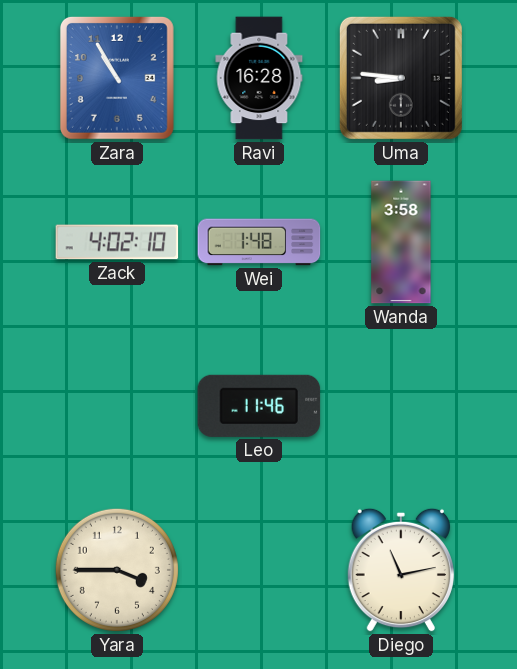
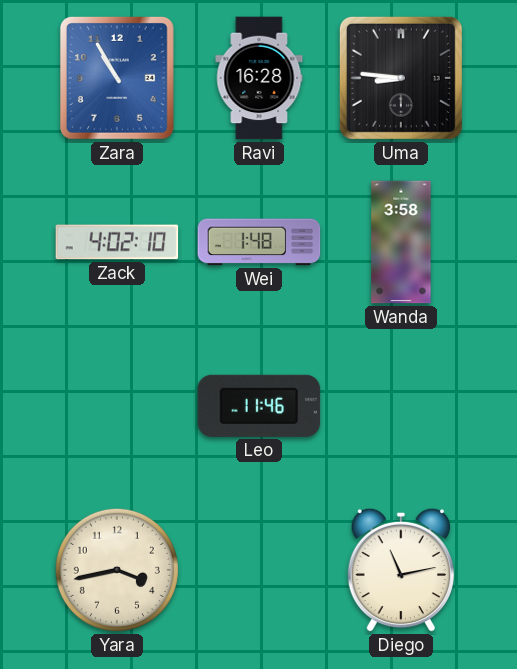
Yara: 3:45 -> 3:43 (117, 570)
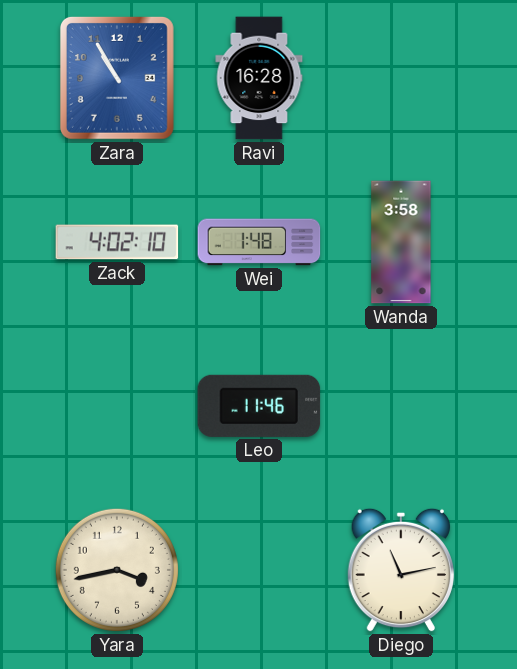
Uma: 8:46 -> none (401, 78)
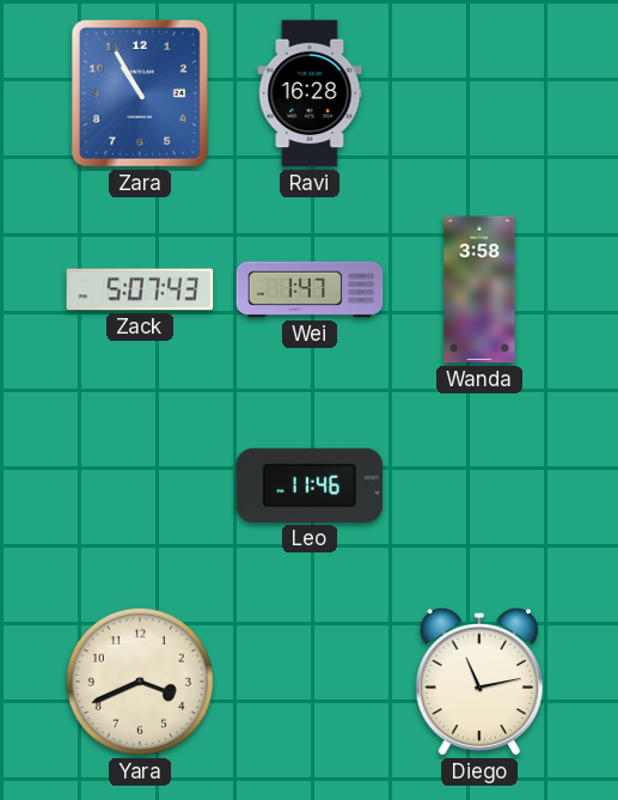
Zack: 4:02 -> 5:07 (140, 289)
Wei: 1:48 -> 1:47 (310, 289)
Yara: 3:43 -> 3:41 (140, 682)
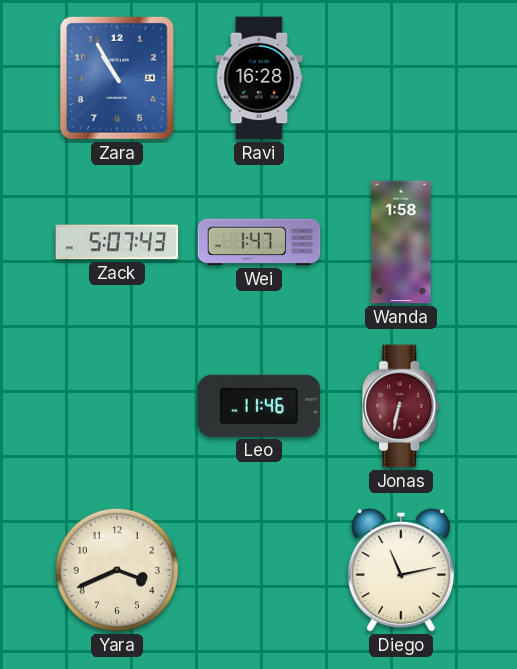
Wanda: 3:58 -> 1:58 (401, 242)
Jonas: none -> 6:32 (402, 406)
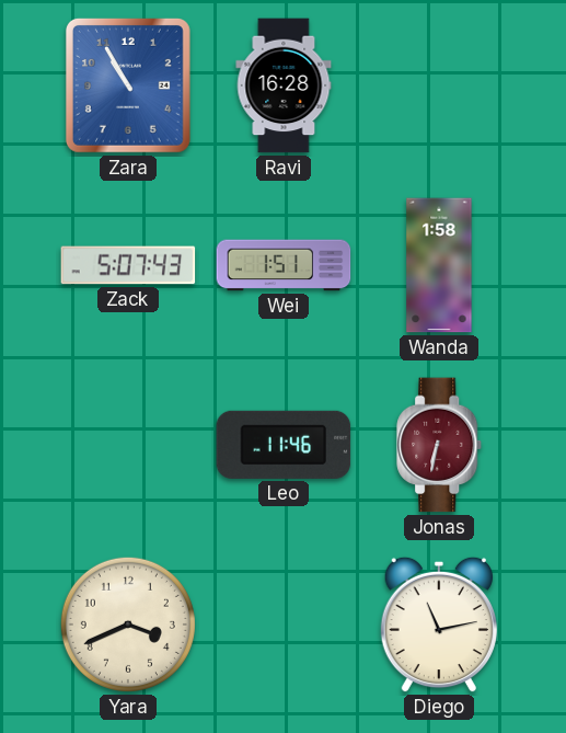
Wei: 1:47 -> 1:51 (284, 265)
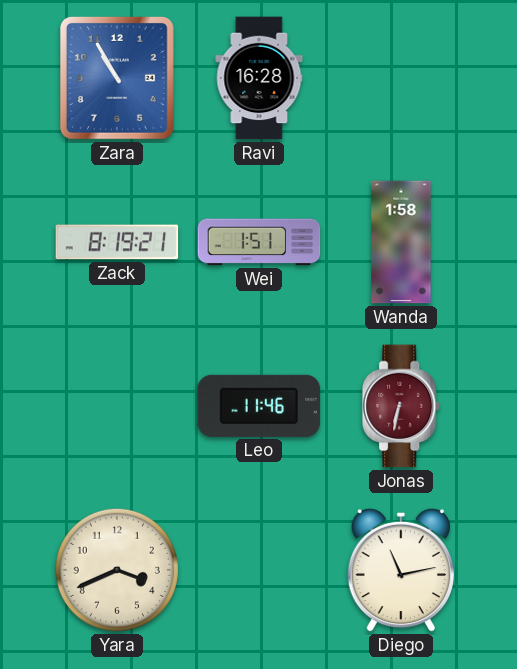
Zack: 5:07 -> 8:19 (117, 242)
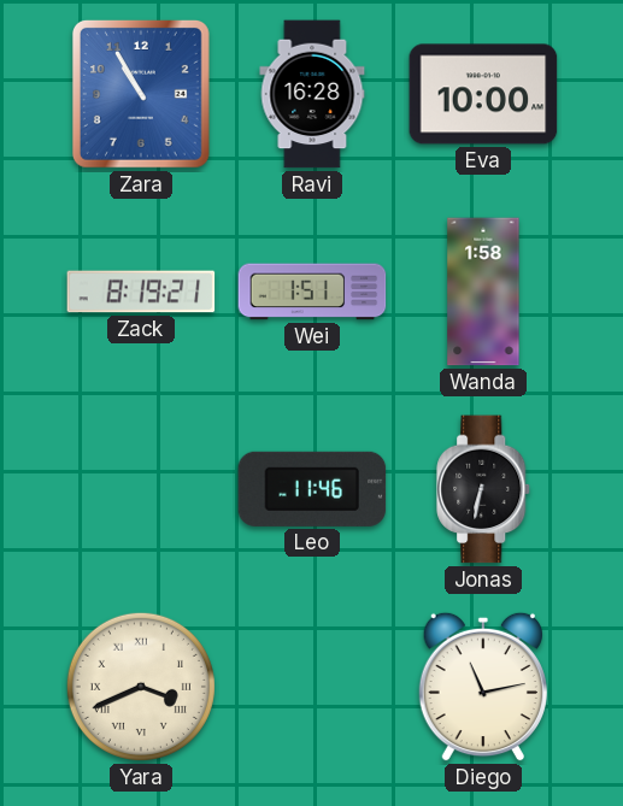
Eva: none -> 10:00 (483, 94)
Jonas dial: burgundy -> black (484, 489)
Yara numerals: Arabic -> Roman (141, 687)
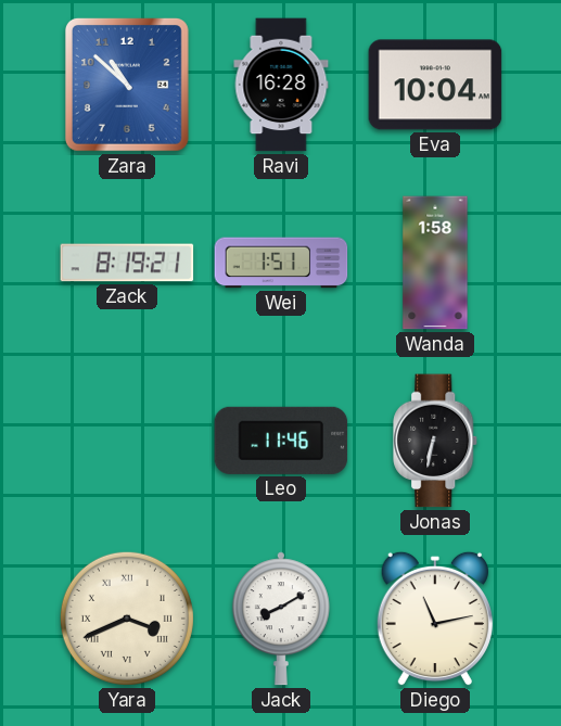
Zara: 10:55 -> 10:52 (127, 85)
Eva: 10:00 -> 10:04 (435, 85)
Jack: none -> 8:10 (281, 619)
